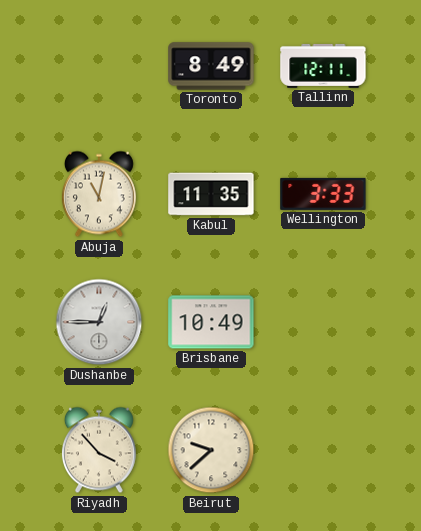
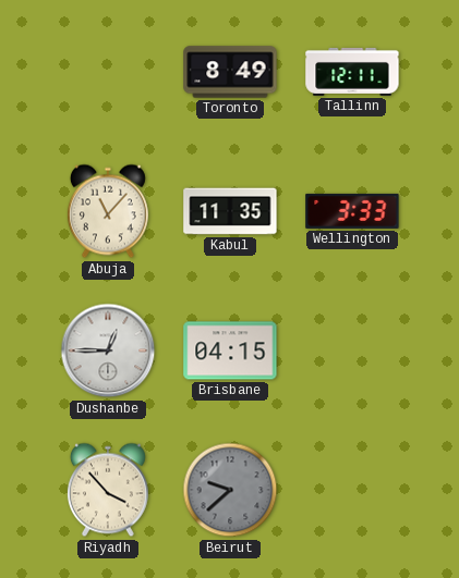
Abuja: 11:02 -> 11:07 (108, 211)
Brisbane: 10:49 -> 04:15 (230, 351)
Beirut dial: cream -> grey (230, 490)
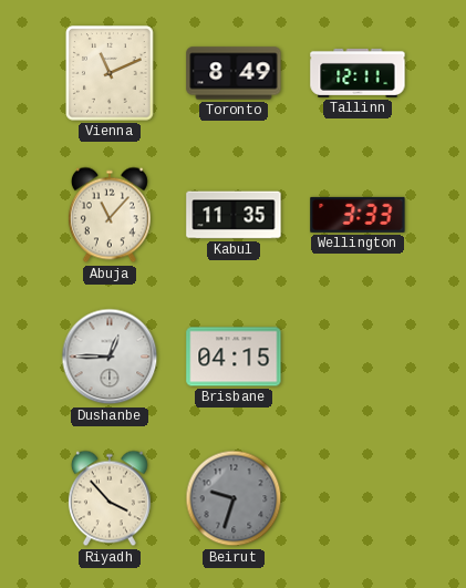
Vienna: none -> 11:11 (110, 73)
Beirut: 9:38 -> 9:33 (234, 498)
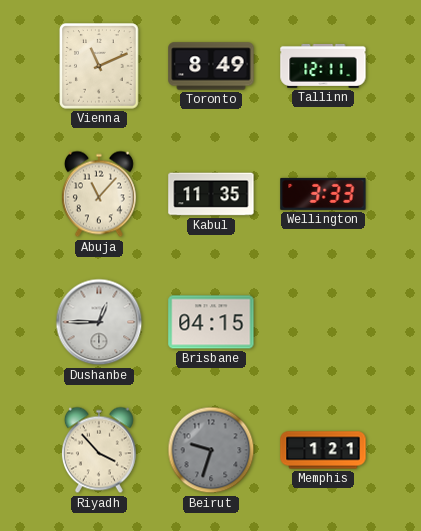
Memphis: none -> 1:21 (323, 450)
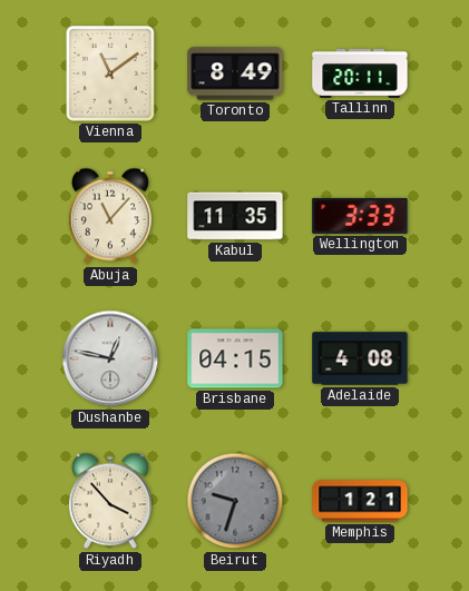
Vienna: 11:11 -> 11:09 (110, 73)
Tallinn: 12:11 -> 20:11 (360, 73)
Dushanbe: 12:45 -> 12:47 (110, 358)
Adelaide: none -> 4:08 (360, 358)
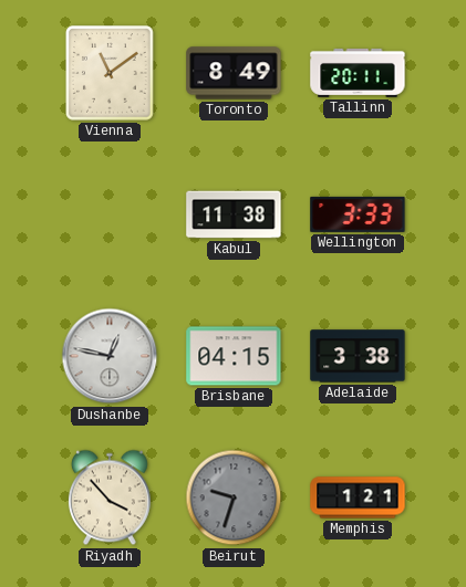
Abuja: 11:07 -> none (110, 216)
Kabul: 11:35 -> 11:38 (234, 214)
Adelaide: 4:08 -> 3:38 (358, 356)
